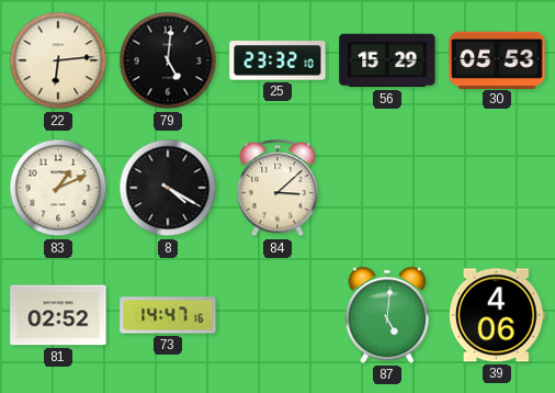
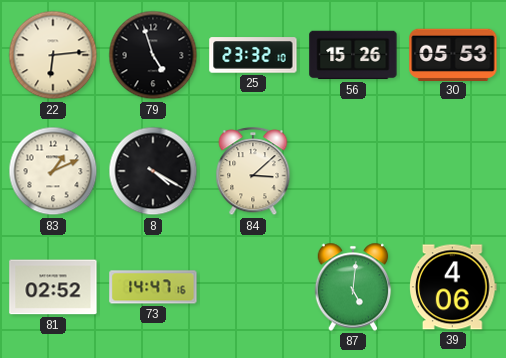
79: 5:01 -> 4:57 (153, 55)
56: 15:29 -> 15:26 (353, 55)
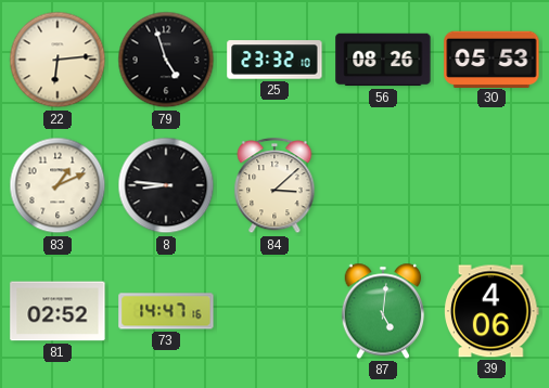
56: 15:26 -> 08:26 (383, 60)
8: 4:20 -> 8:46 (166, 185)
